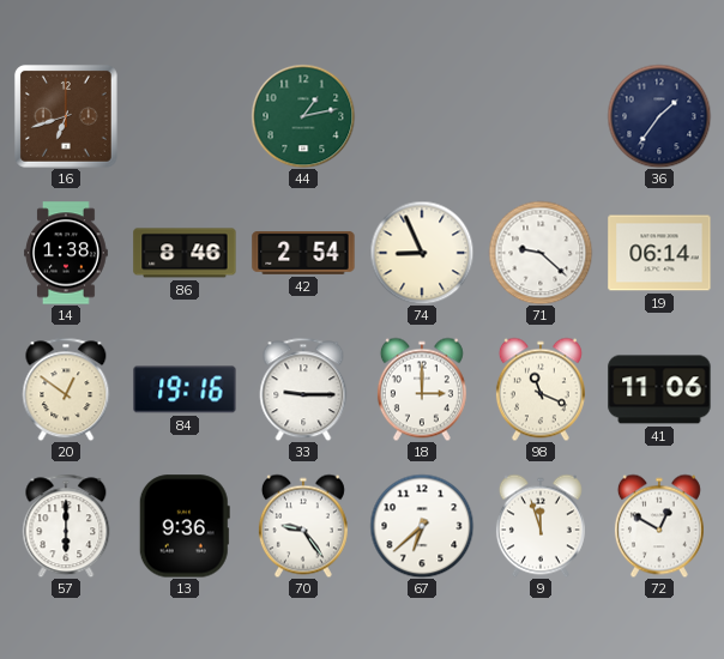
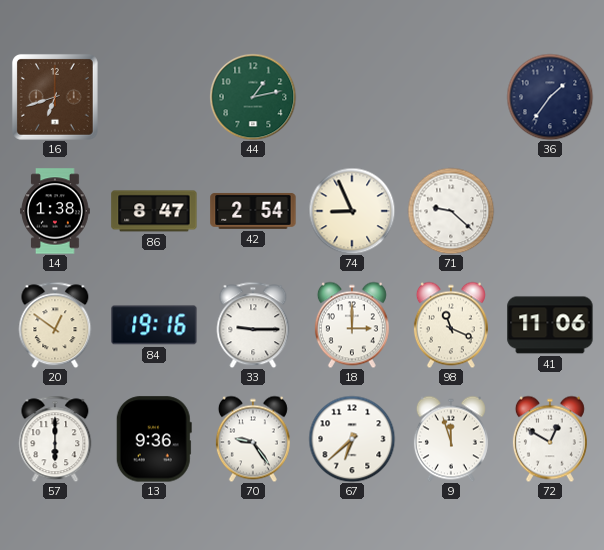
86: 8:46 -> 8:47 (154, 211)
19: 06:14 -> none (659, 253)
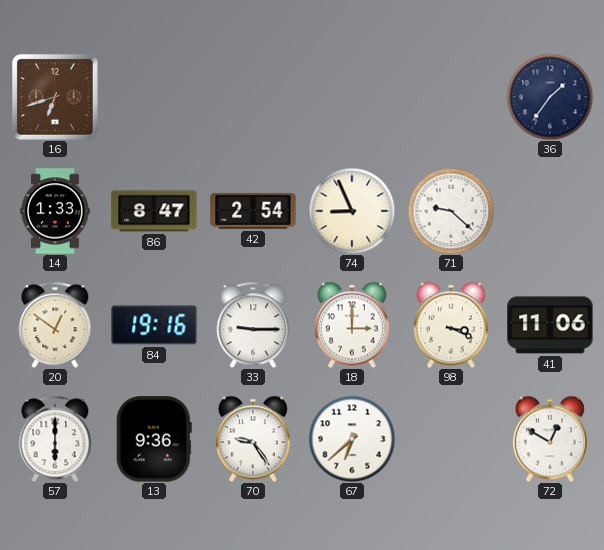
44: 1:13 -> none (253, 97)
14: 1:38 -> 1:33 (55, 211)
98: 11:19 -> 3:19 (451, 325)
9: 11:57 -> none (451, 439)
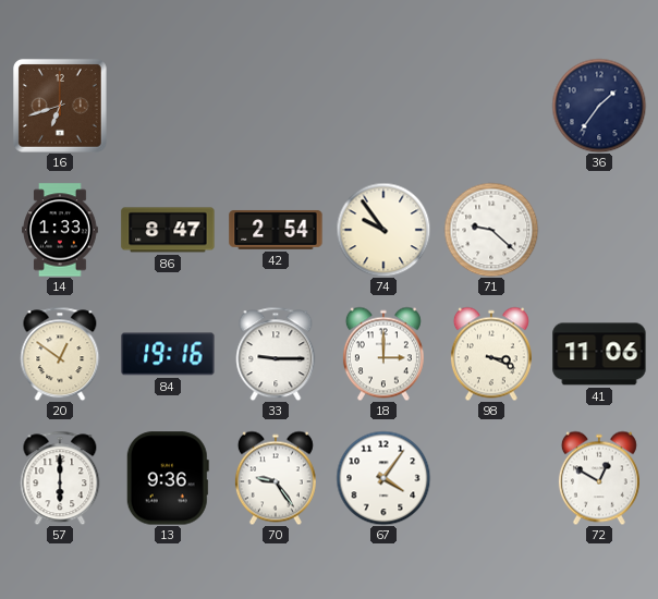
74: 8:56 -> 9:54 (383, 230)
67: 6:38 -> 4:06 (383, 478)
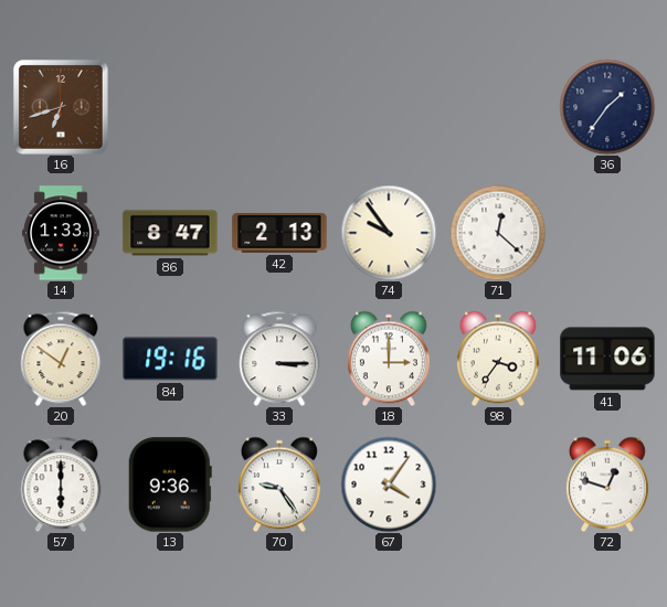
42: 2:54 -> 2:13 (279, 233)
71: 9:22 -> 12:22 (498, 233)
33: 9:15 -> 3:15 (279, 359)
98: 3:19 -> 3:36 (498, 359)
72: 12:50 -> 12:48 (607, 484)
